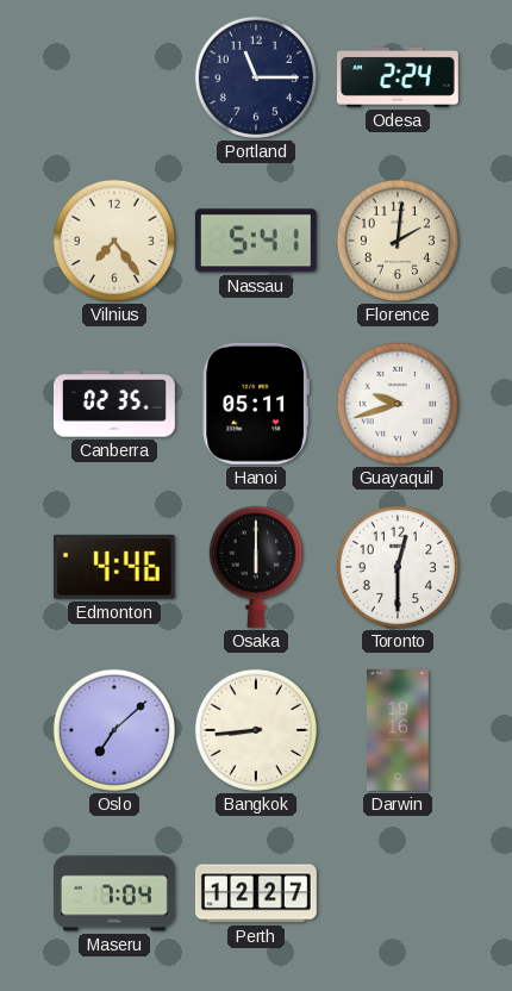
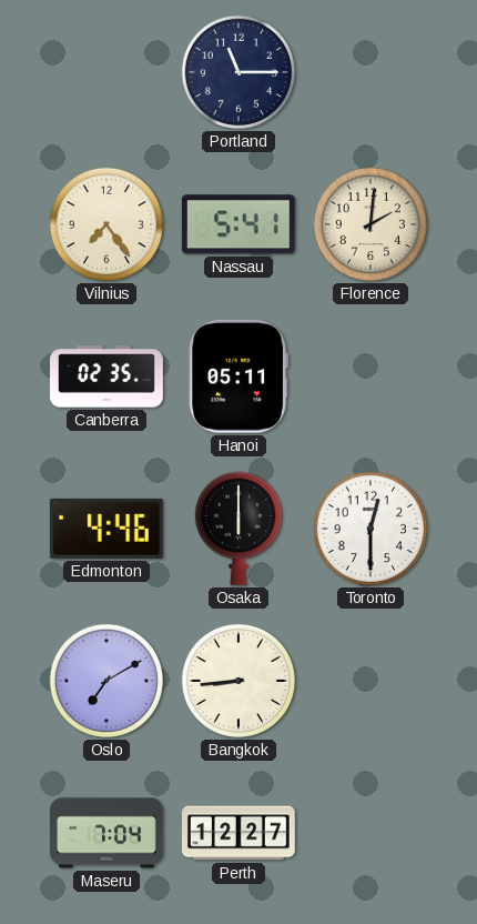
Odesa: 2:24 -> none (398, 77)
Guayaquil: 9:42 -> none (398, 404)
Oslo: 7:08 -> 7:10 (106, 681)
Darwin: 19:16 -> none (398, 731)
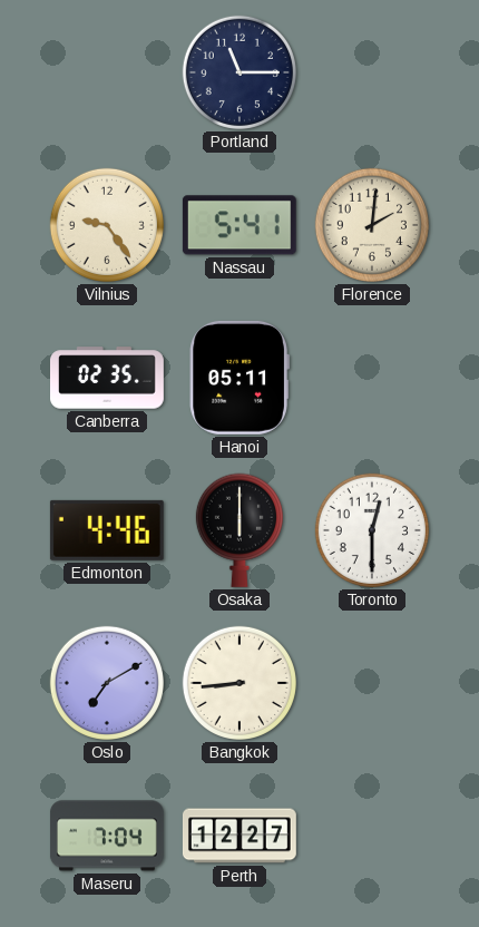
Vilnius: 7:24 -> 9:24 (107, 225)
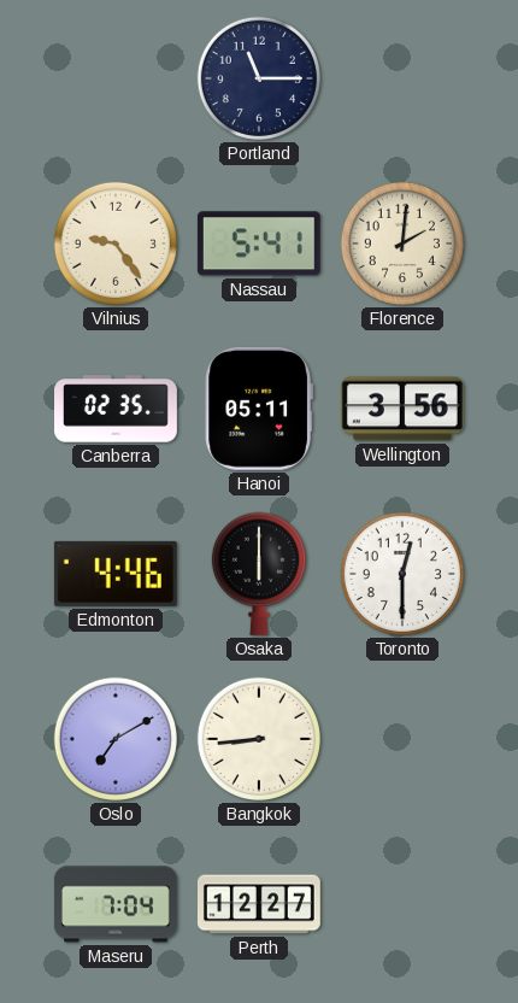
Wellington: none -> 3:56 (402, 409)
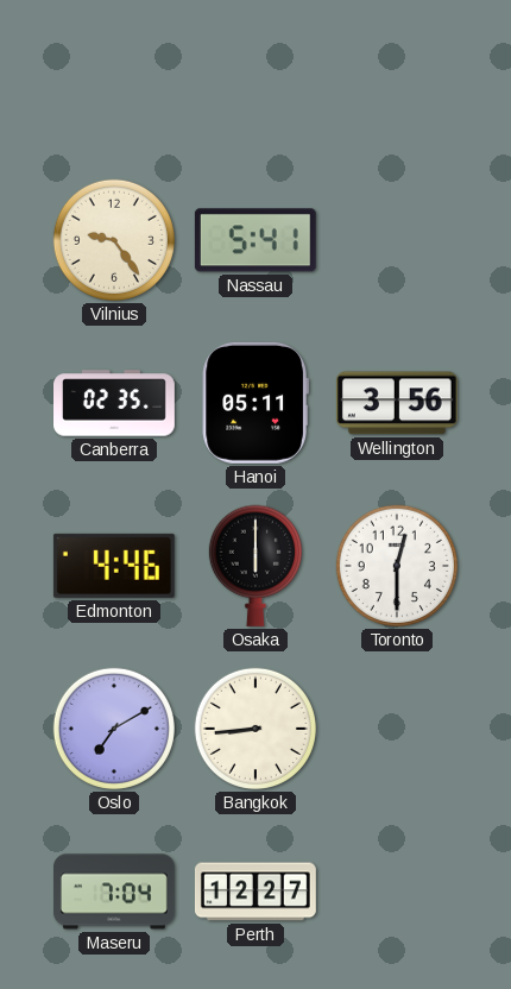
Portland: 11:15 -> none (259, 78)
Florence: 2:01 -> none (402, 244)
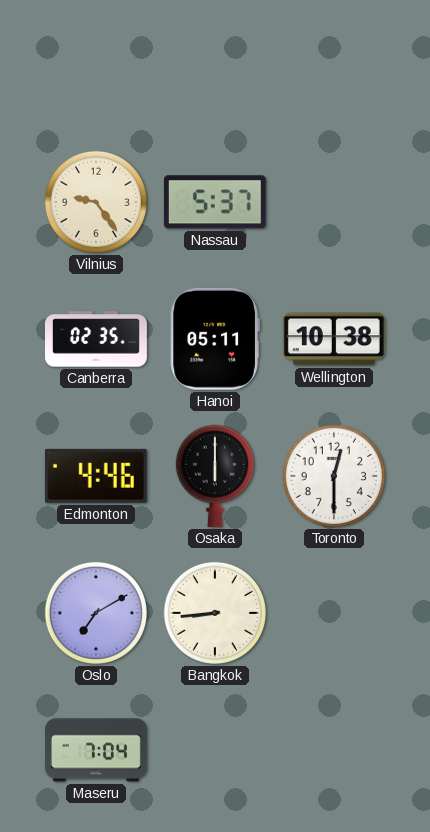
Nassau: 5:41 -> 5:37 (215, 202)
Wellington: 3:56 -> 10:38 (334, 339)
Perth: 12:27 -> none (255, 892)
